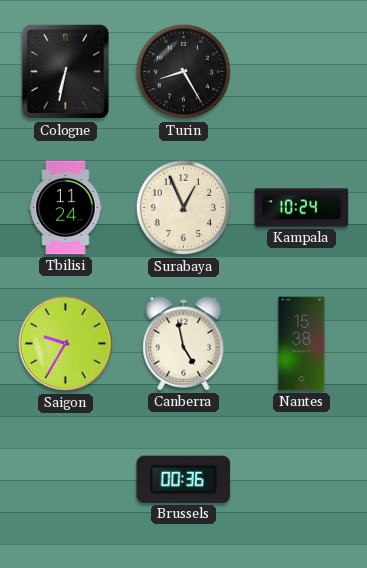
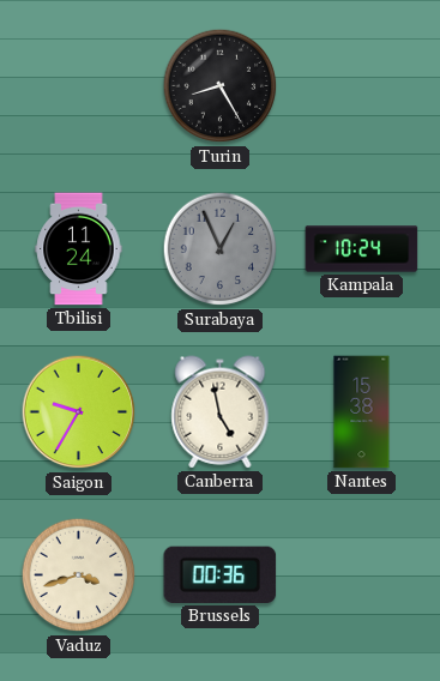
Cologne: 6:32 -> none (65, 72)
Surabaya dial: cream -> grey (221, 249)
Vaduz: none -> 3:42 (79, 575)
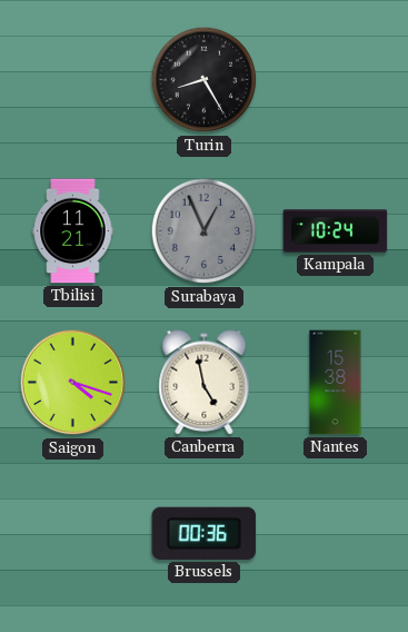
Tbilisi: 11:24 -> 11:21 (73, 231)
Saigon: 9:35 -> 4:18 (73, 383)
Vaduz: 3:42 -> none (79, 575)
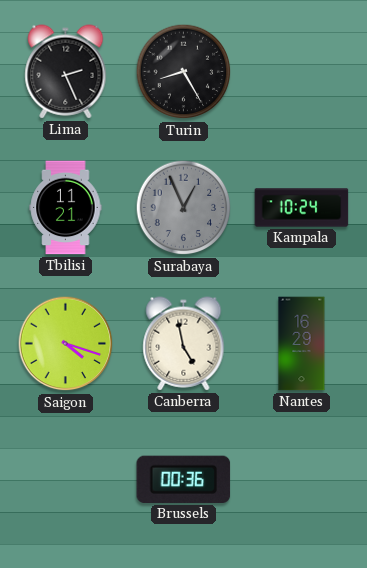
Lima: none -> 2:26 (66, 72)
Nantes: 15:38 -> 16:29 (302, 344)
